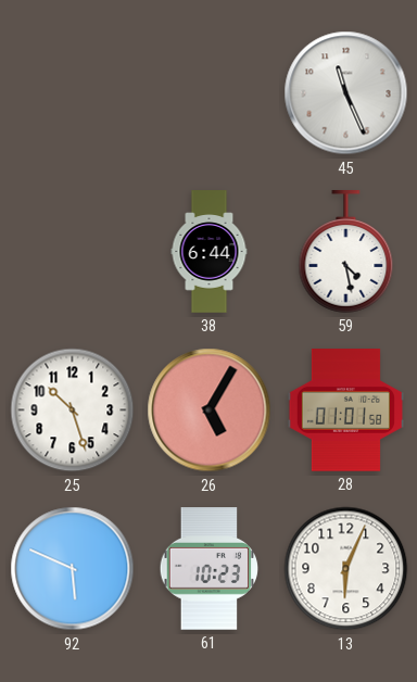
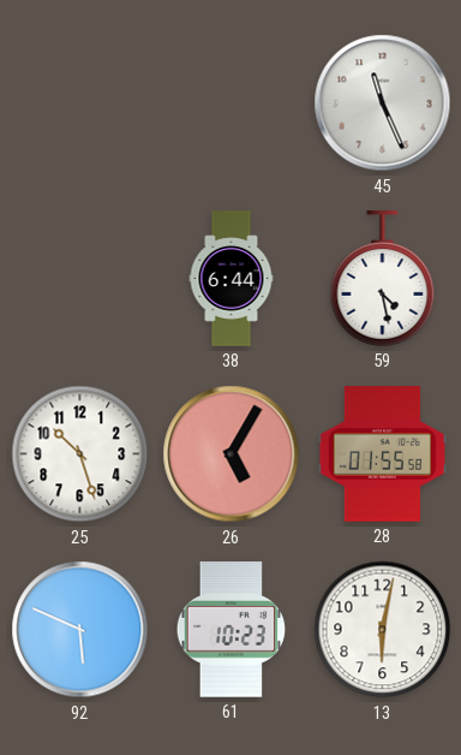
28: 01:01 -> 01:55 (382, 454)
13: 6:04 -> 6:02 (383, 630)
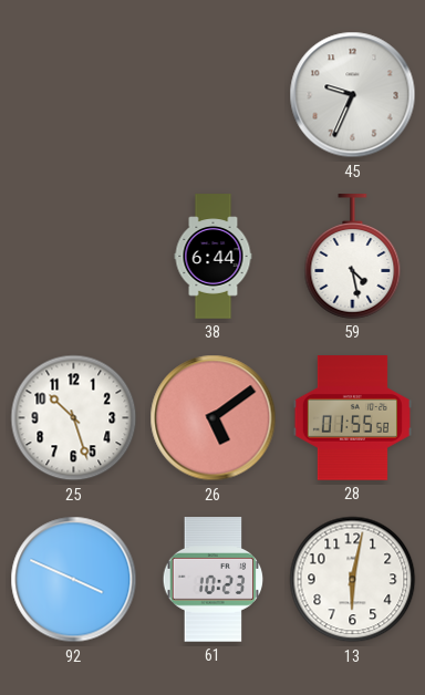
45: 11:26 -> 9:34 (353, 95)
26: 5:05 -> 5:09 (214, 418)
92: 5:49 -> 3:49 (74, 580)
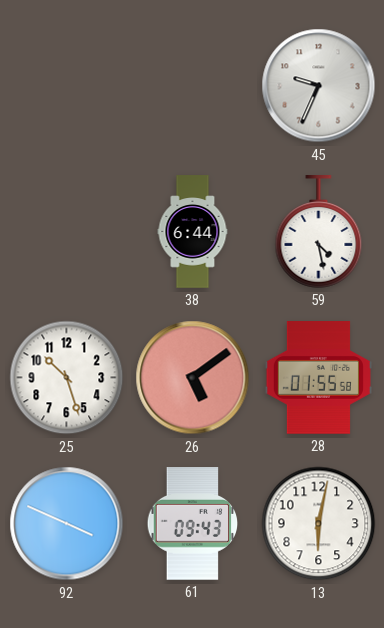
61: 10:23 -> 09:43 (193, 524)
